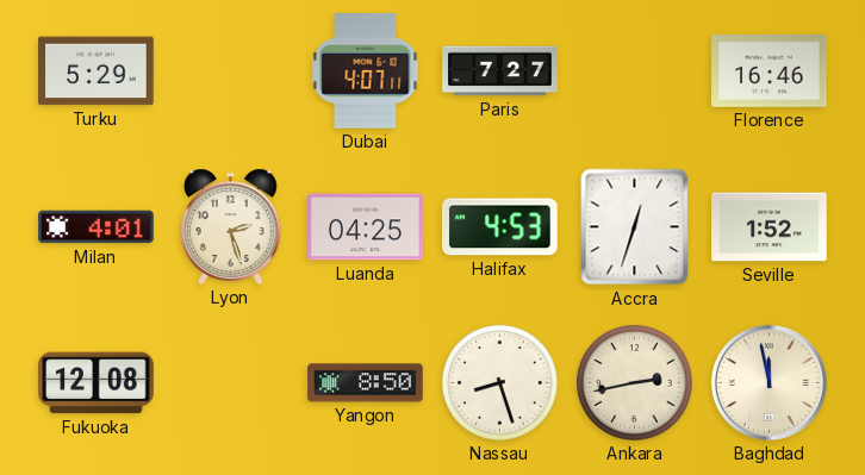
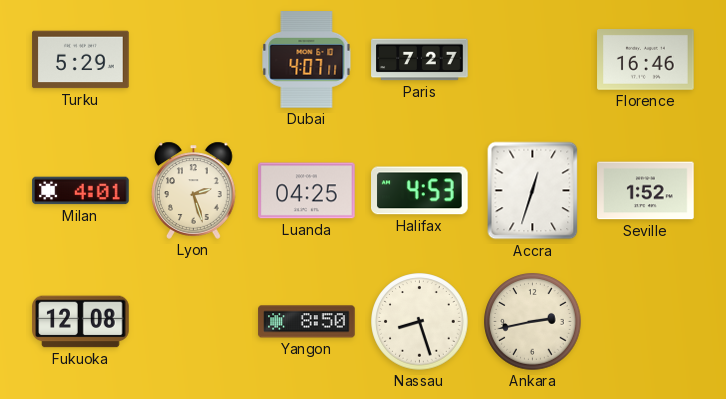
Baghdad: 11:58 -> none (768, 382)
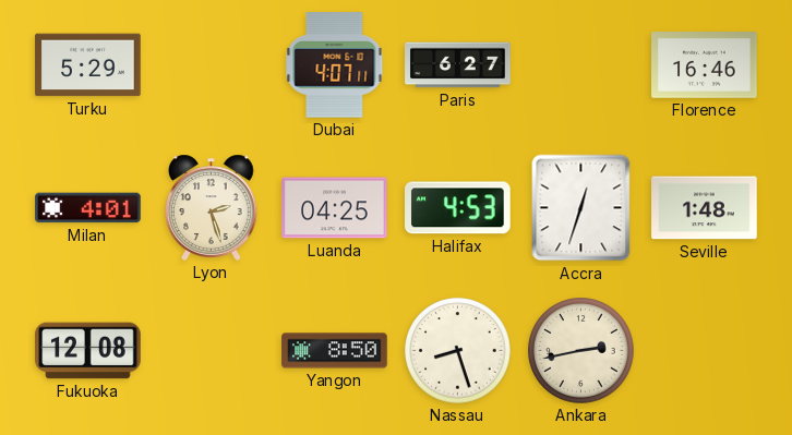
Paris: 7:27 -> 6:27 (458, 65)
Seville: 1:52 -> 1:48 (705, 208)
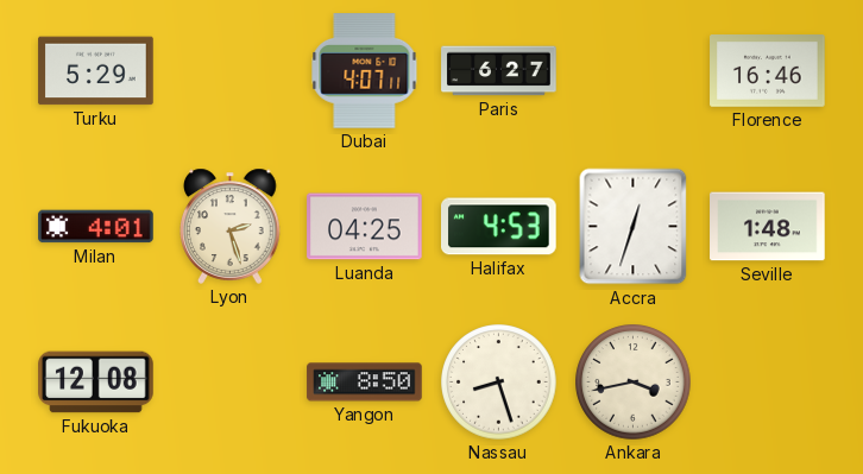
Ankara: 2:43 -> 3:43 (634, 383)
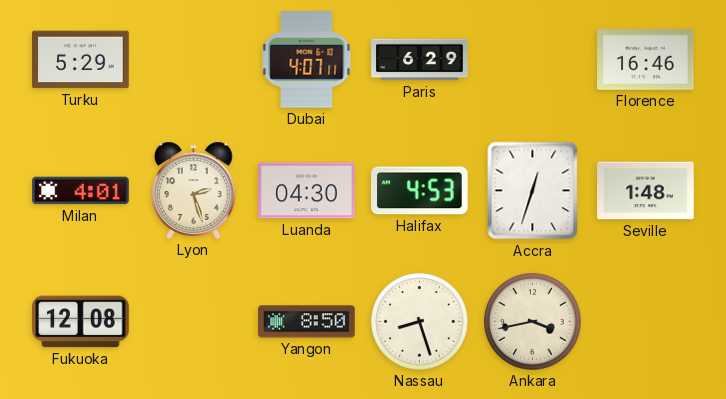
Paris: 6:27 -> 6:29 (420, 60)
Luanda: 04:25 -> 04:30 (307, 191)
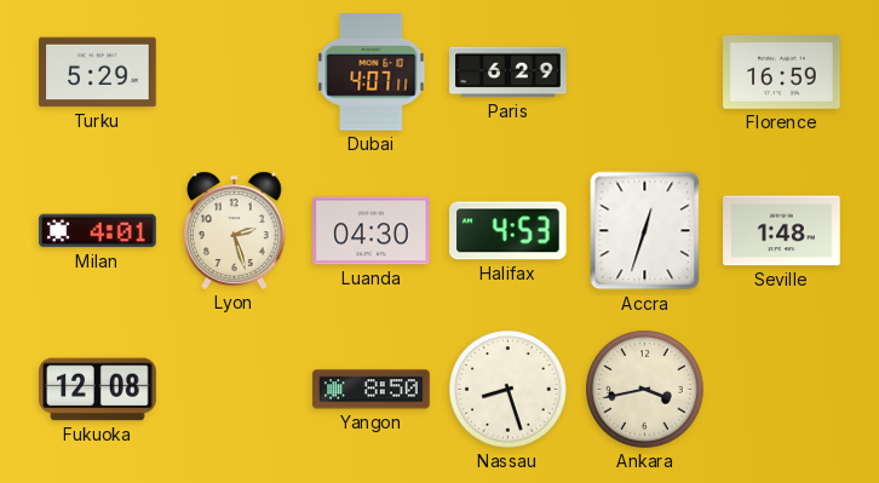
Florence: 16:46 -> 16:59 (782, 73)
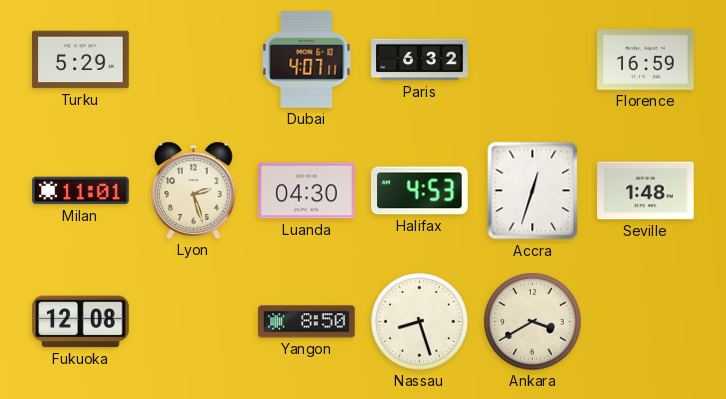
Paris: 6:29 -> 6:32 (420, 60)
Milan: 4:01 -> 11:01 (81, 191)
Ankara: 3:43 -> 3:40 (533, 322)
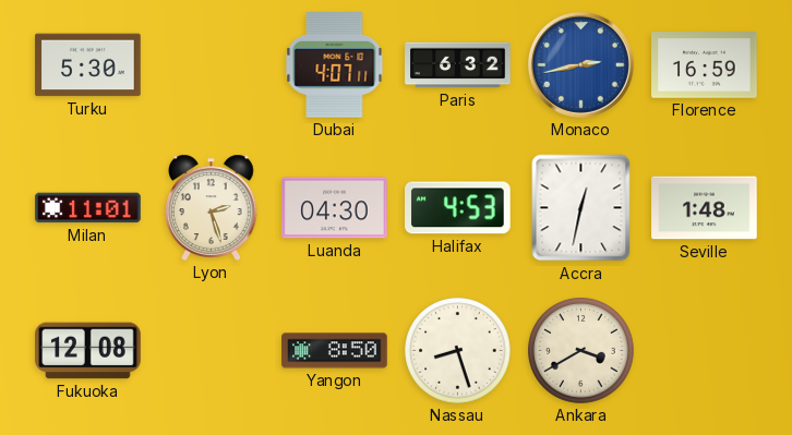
Turku: 5:29 -> 5:30 (88, 65)
Monaco: none -> 2:43 (580, 64)
Accra: 12:33 -> 12:32 (581, 208)
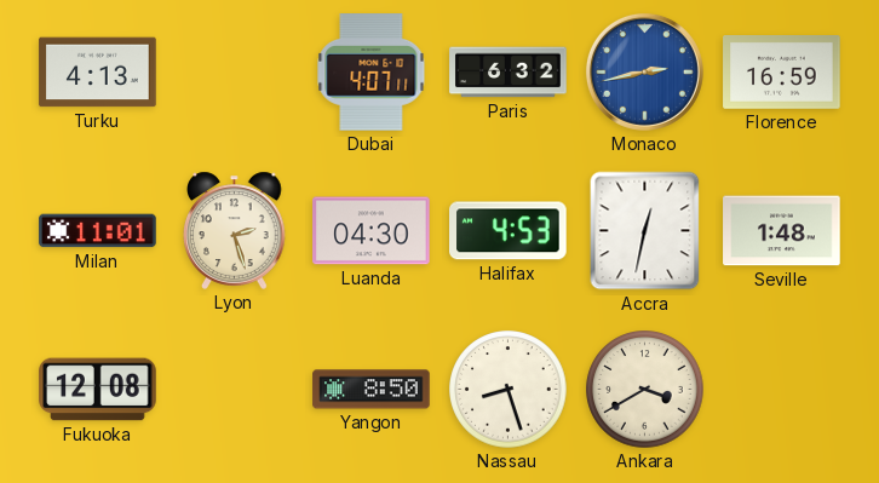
Turku: 5:30 -> 4:13 (98, 73)
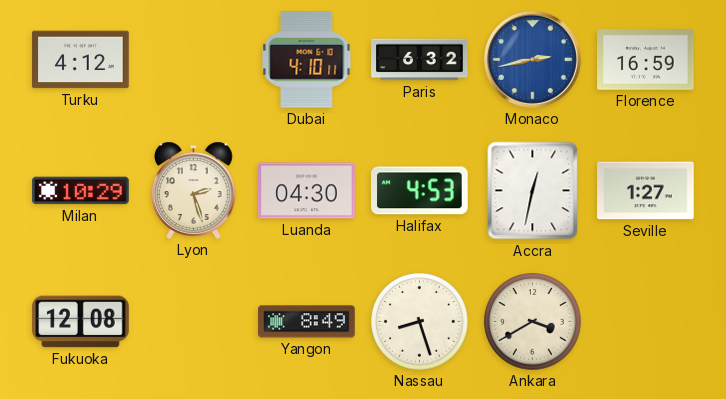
Turku: 4:13 -> 4:12 (81, 60)
Dubai: 4:07 -> 4:10 (307, 60)
Milan: 11:01 -> 10:29 (81, 191)
Seville: 1:48 -> 1:27 (646, 191)
Yangon: 8:50 -> 8:49 (307, 322)
